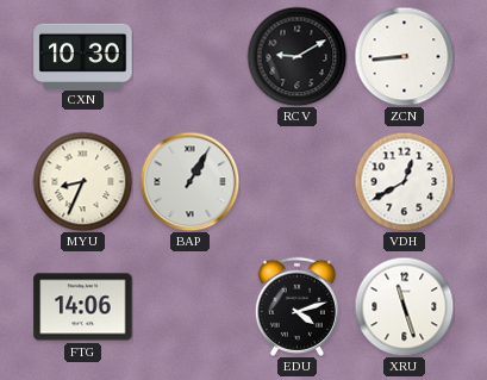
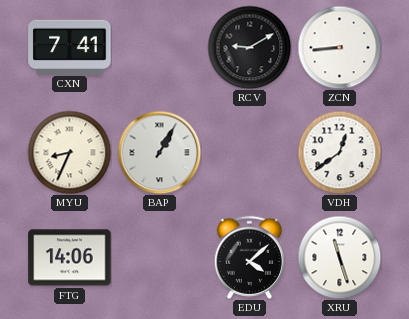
CXN: 10:30 -> 7:41 (70, 47)
VDH: 12:40 -> 12:39 (339, 152)
EDU: 4:12 -> 4:08 (249, 257)
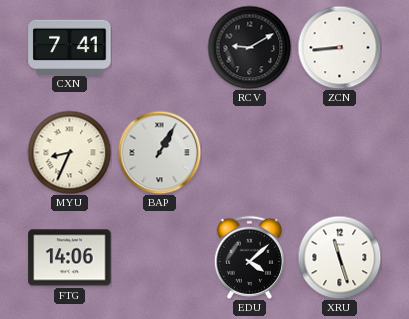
VDH: 12:39 -> none (339, 152)
